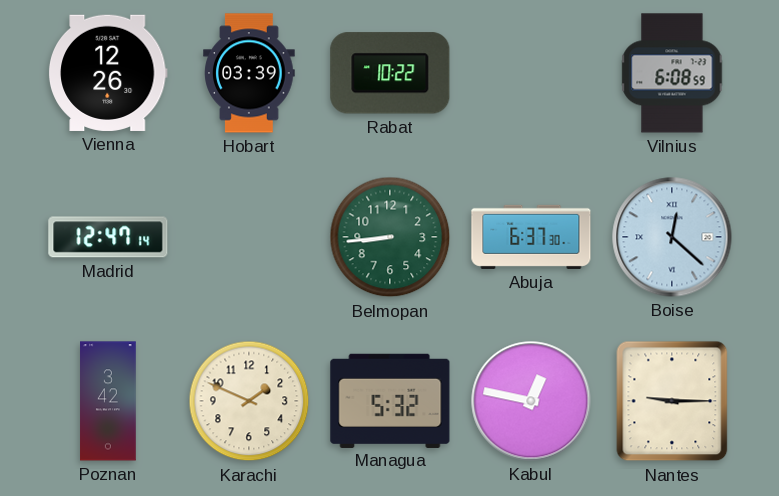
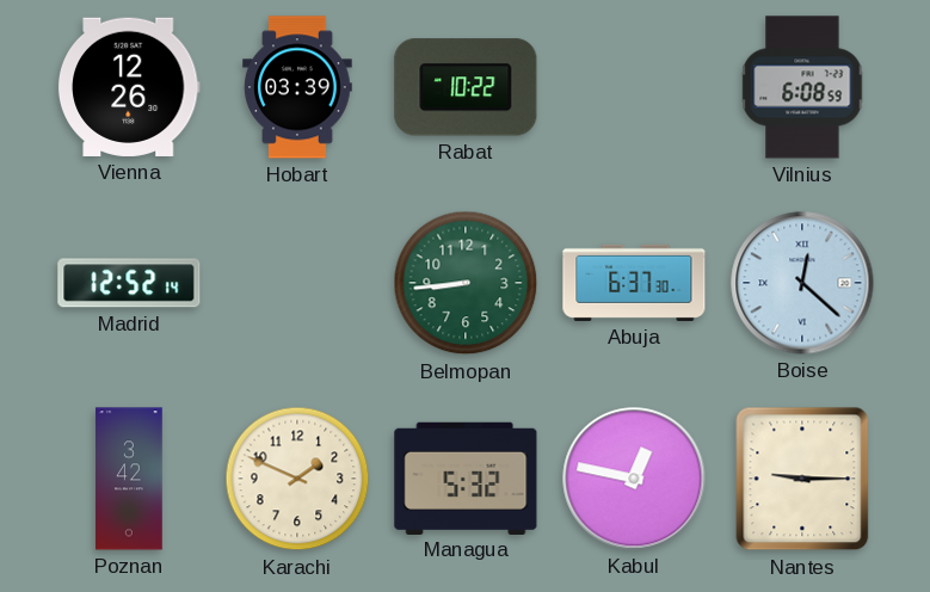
Madrid: 12:47 -> 12:52 (129, 283)
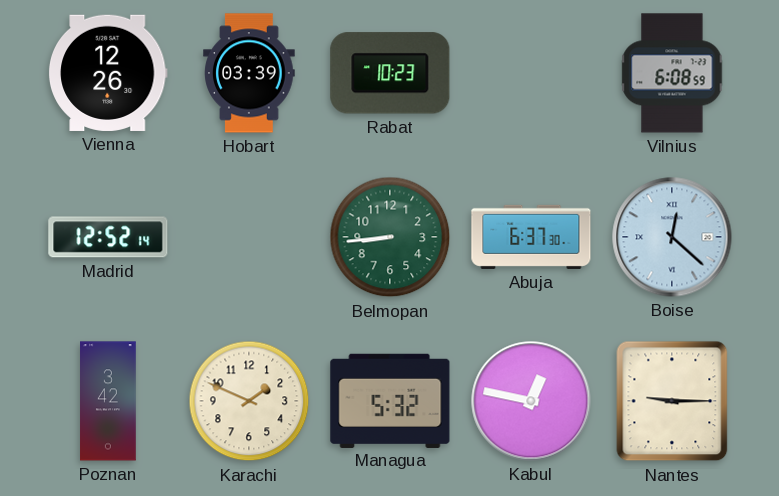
Rabat: 10:22 -> 10:23 (390, 73)
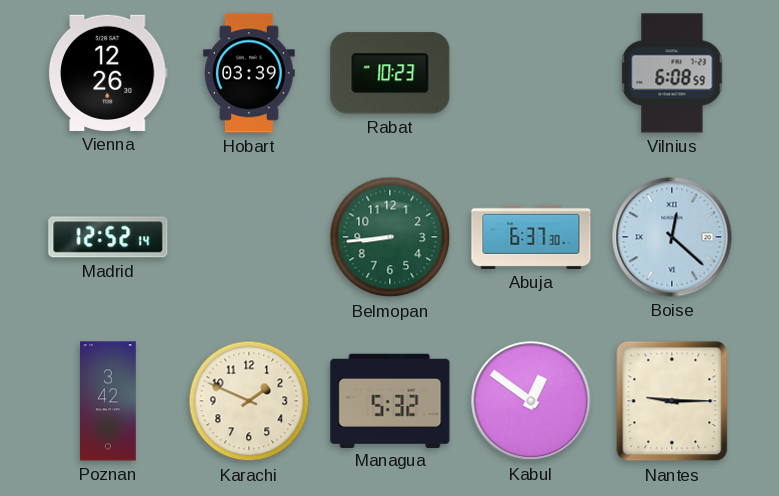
Kabul: 12:47 -> 12:51 (531, 401)
